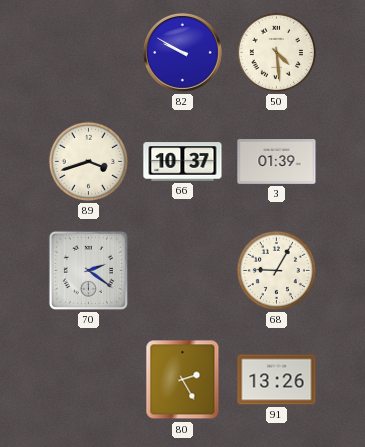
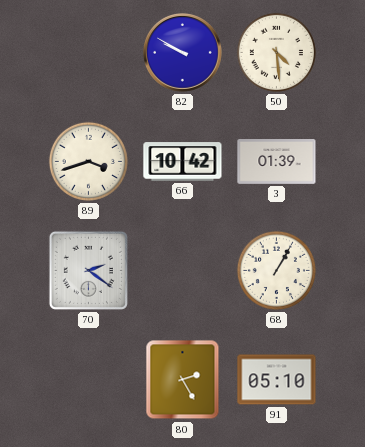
66: 10:37 -> 10:42 (183, 162)
68: 9:05 -> 1:05 (276, 270)
91: 13:26 -> 05:10 (277, 380)
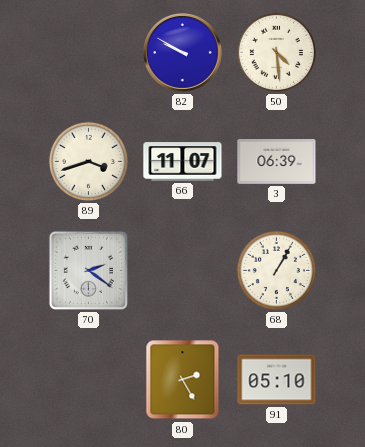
66: 10:42 -> 11:07 (183, 162)
3: 01:39 -> 06:39 (277, 162)
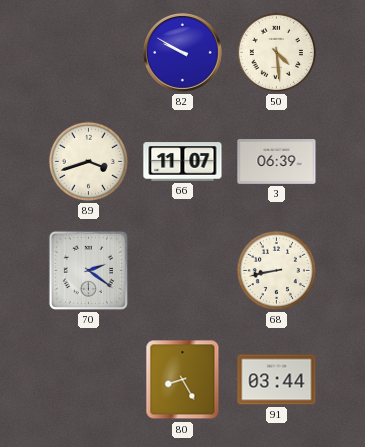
68: 1:05 -> 8:43 (276, 270)
80: 2:25 -> 8:25 (183, 380)
91: 05:10 -> 03:44 (277, 380)
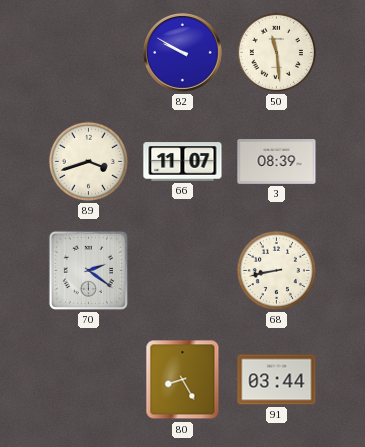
50: 4:29 -> 11:29 (276, 52)
3: 06:39 -> 08:39 (277, 162)
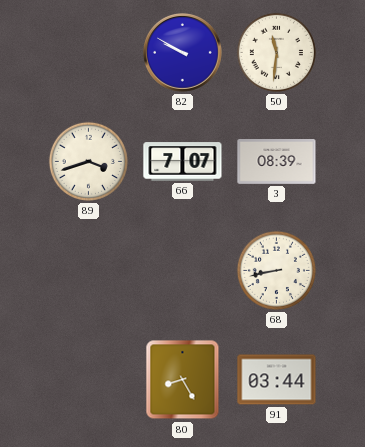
50: 11:29 -> 11:31 (276, 52)
66: 11:07 -> 7:07 (183, 162)
70: 2:21 -> none (88, 270)
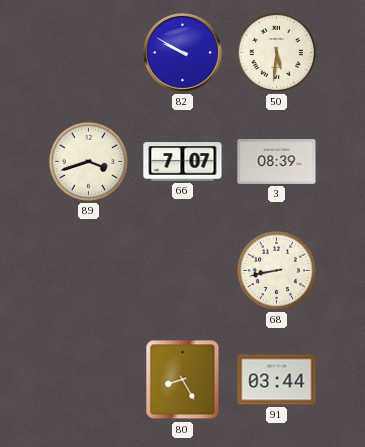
50: 11:31 -> 5:31 (276, 52)
